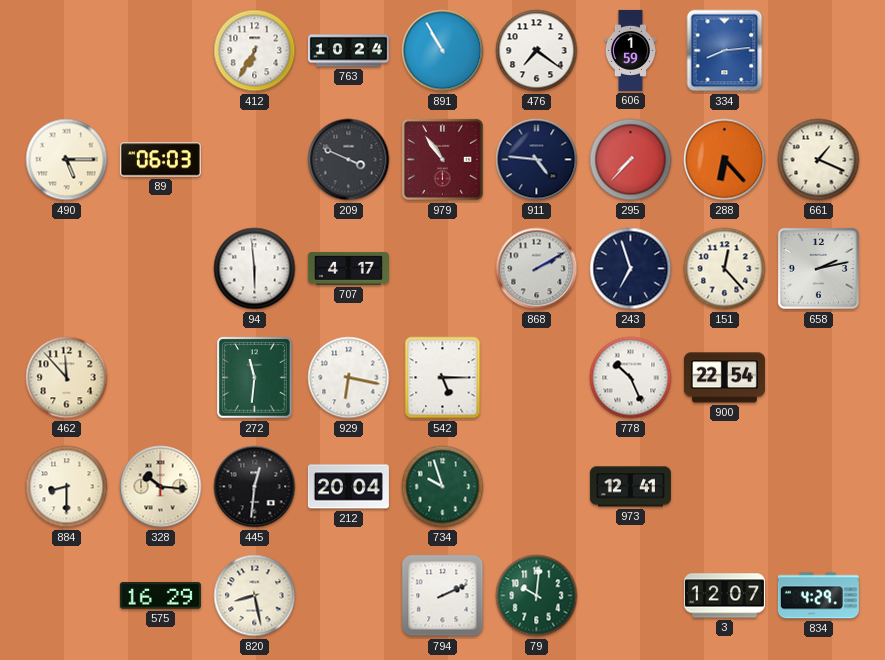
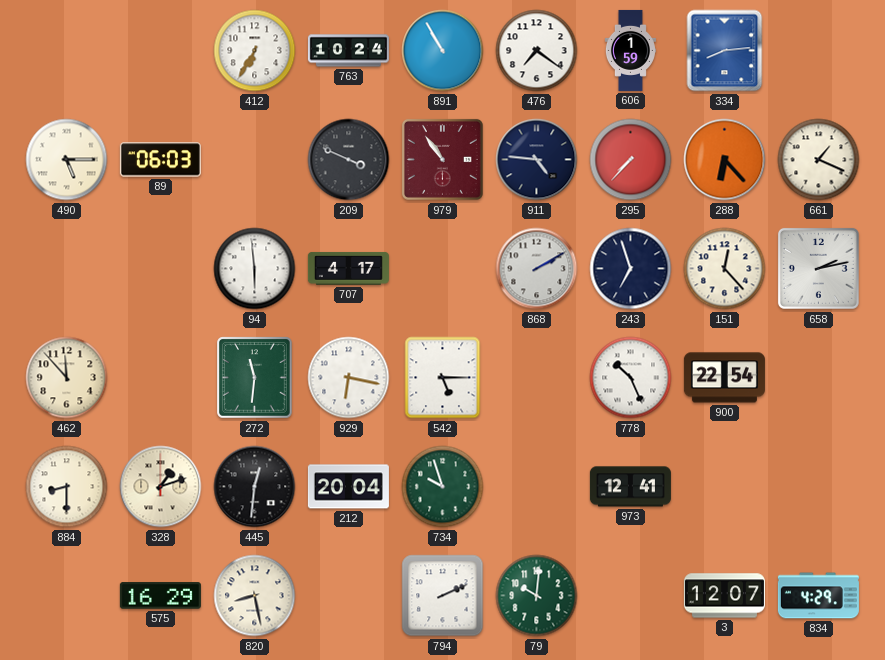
328: 10:16 -> 1:12 (161, 487)
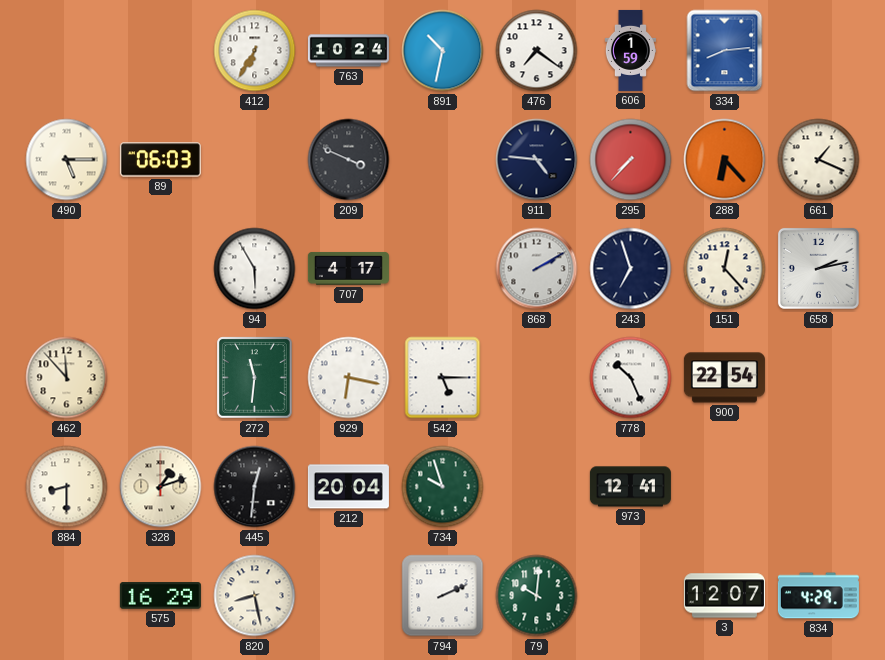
891: 10:55 -> 10:32 (443, 51)
979: 10:54 -> none (442, 159)
94: 5:59 -> 5:55 (255, 269)
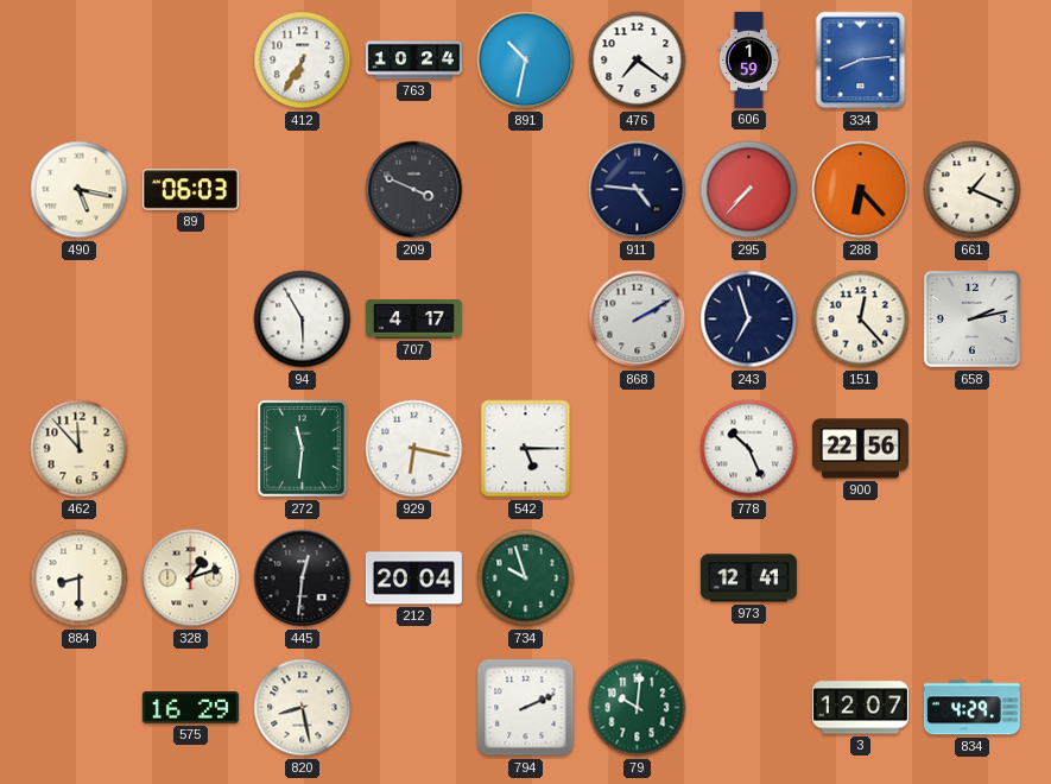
490: 5:15 -> 5:17 (80, 190)
900: 22:54 -> 22:56 (860, 449)
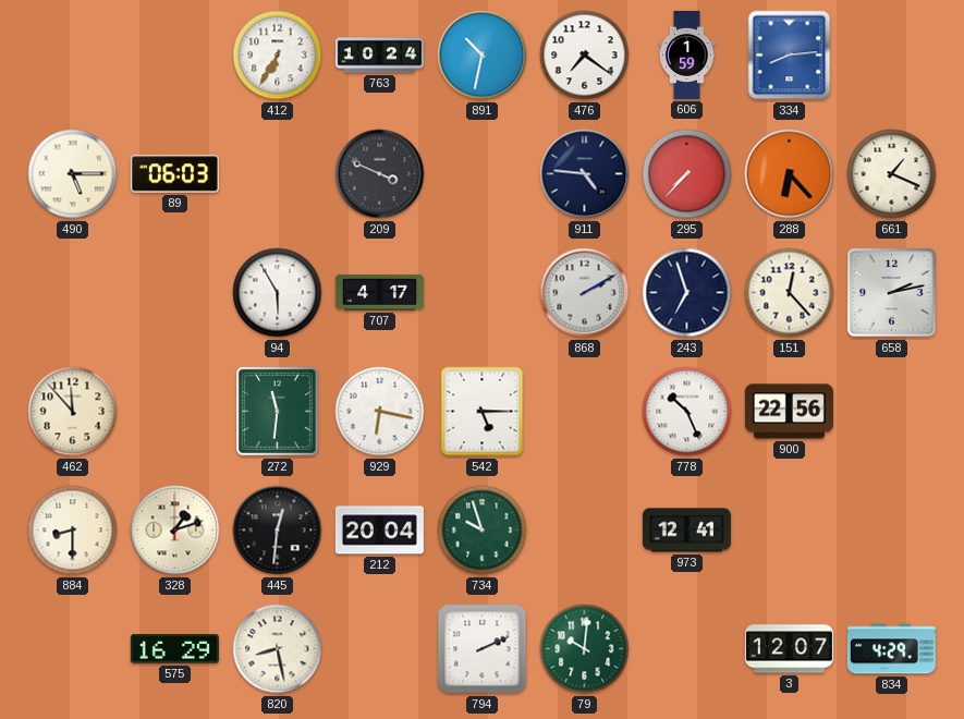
490: 5:17 -> 5:15 (73, 174)
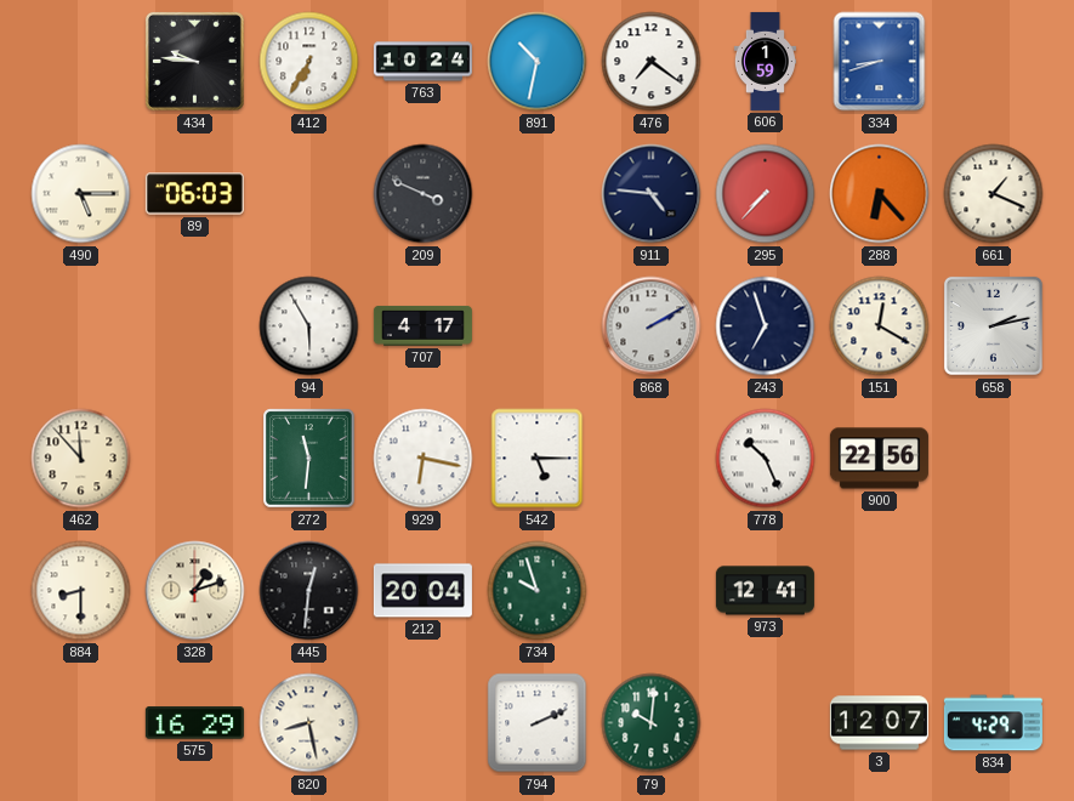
434: none -> 9:46 (194, 61)
334: 8:14 -> 8:42 (880, 62)
151: 12:23 -> 12:20 (880, 326)
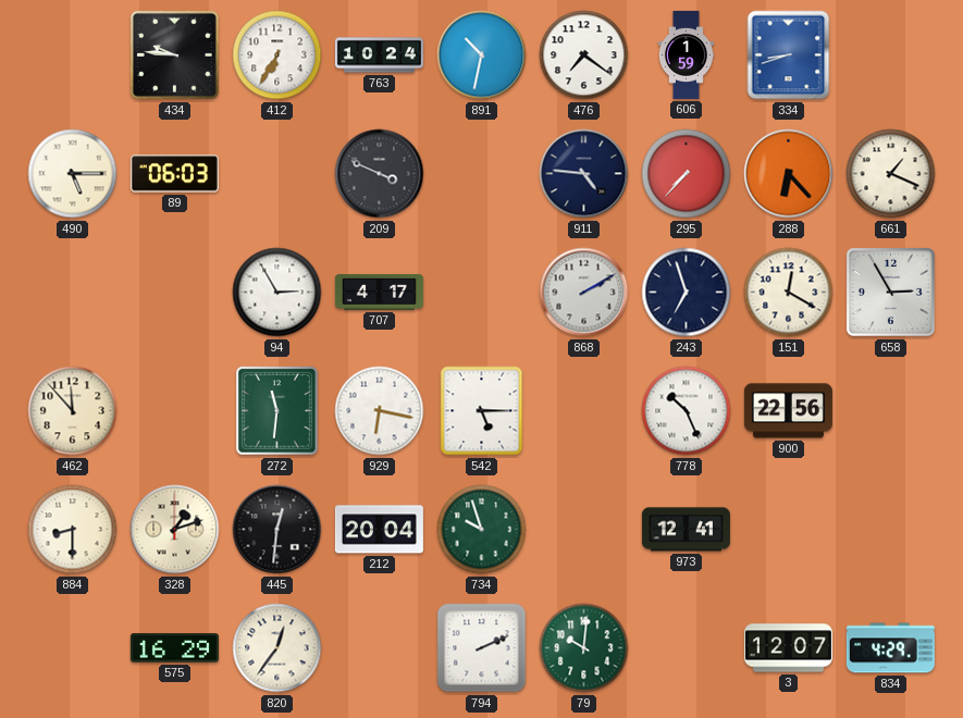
94: 5:55 -> 2:55 (277, 293)
658: 2:13 -> 2:55 (890, 292)
820: 8:28 -> 12:36 (277, 648)
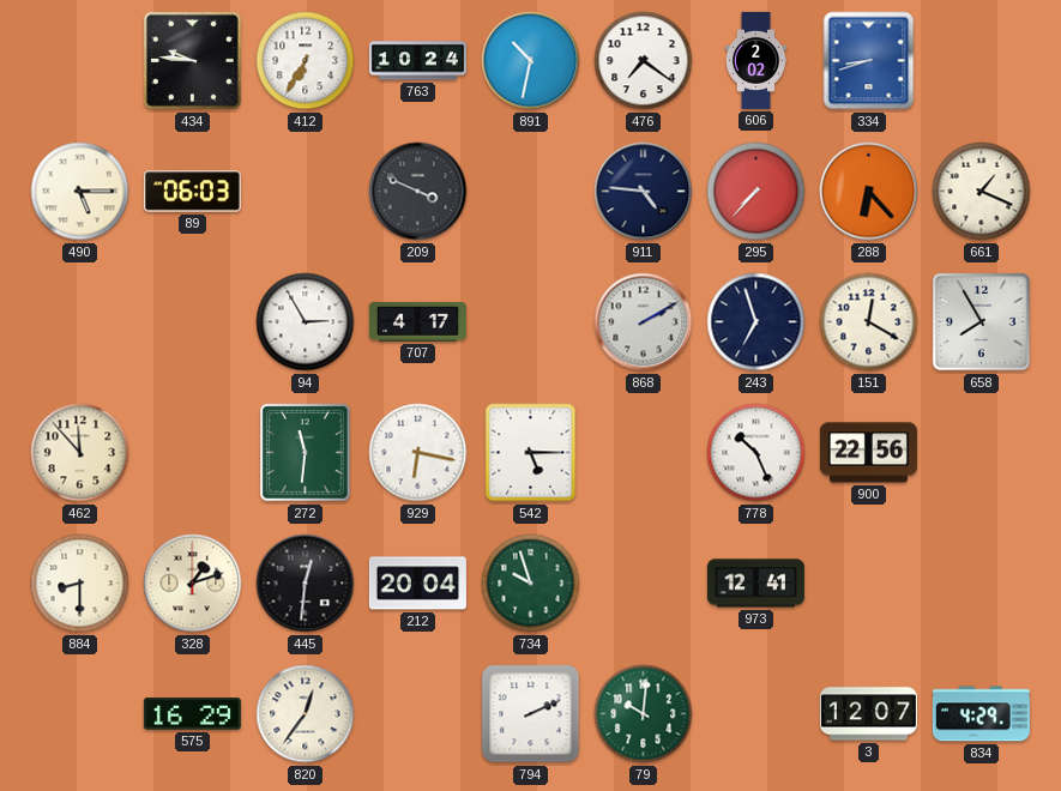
606: 1:59 -> 2:02 (755, 60)
658: 2:55 -> 7:55 (981, 321)
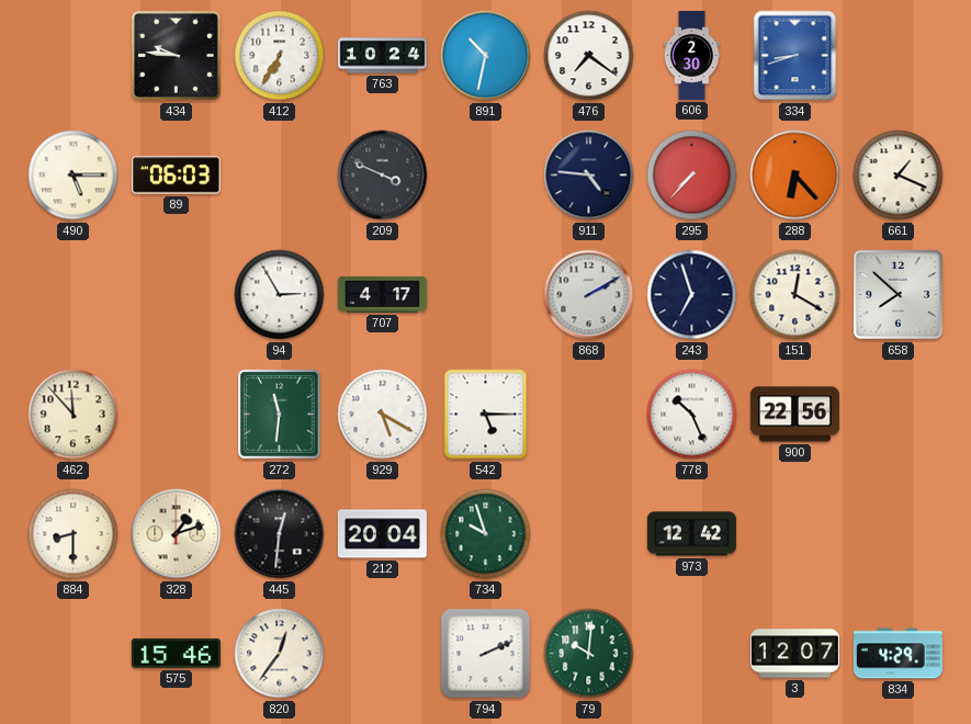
606: 2:02 -> 2:30 (691, 55)
658: 7:55 -> 7:52 (897, 294)
929: 6:17 -> 5:20 (383, 415)
973: 12:41 -> 12:42 (691, 534)
575: 16:29 -> 15:46 (176, 654)
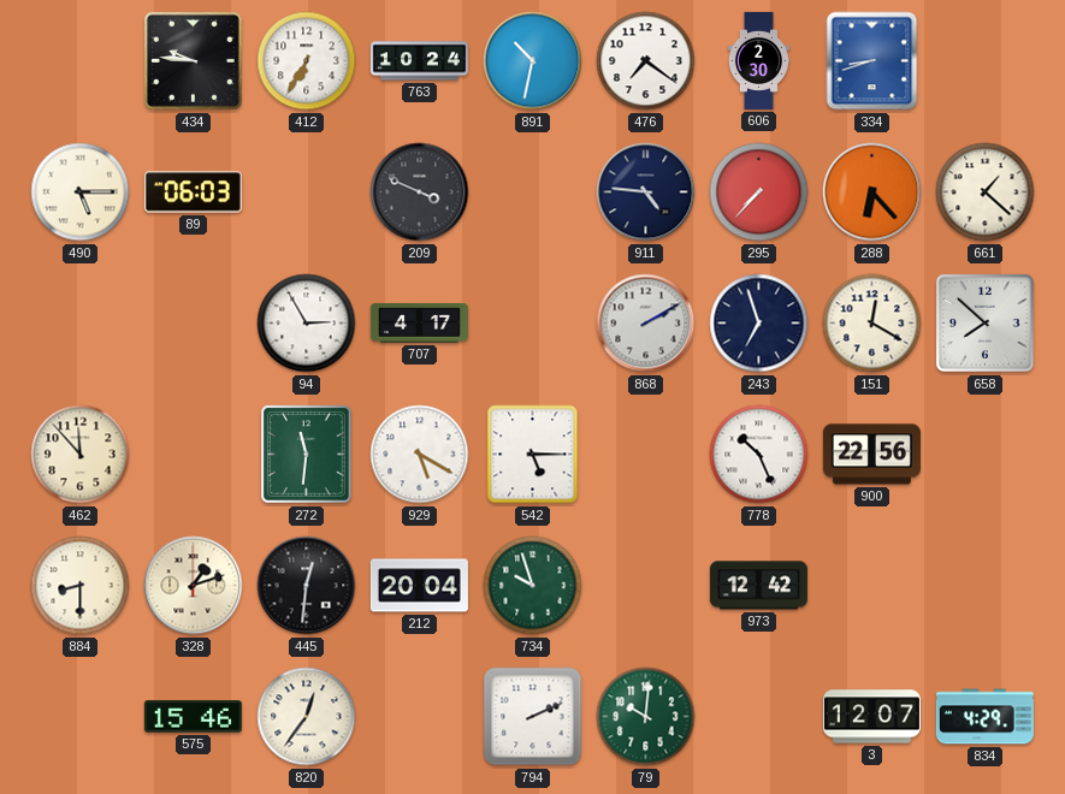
661: 1:19 -> 1:22 (986, 192)
